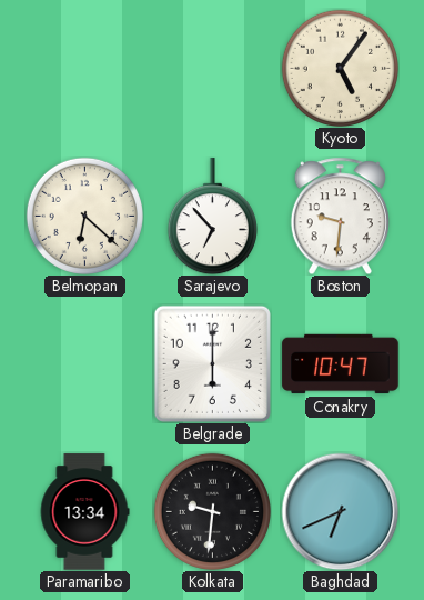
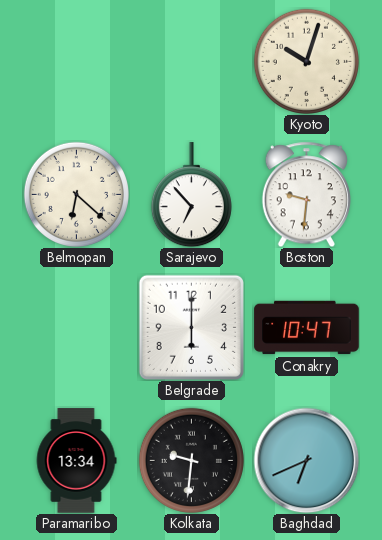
Kyoto: 5:06 -> 10:03 (306, 61)
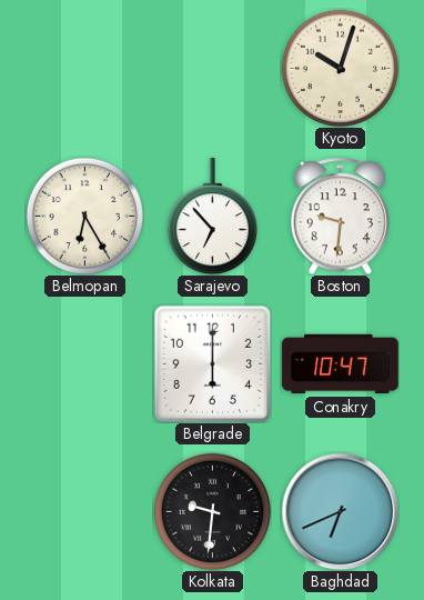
Belmopan: 6:22 -> 6:25 (84, 216)
Paramaribo: 13:34 -> none (76, 461)
